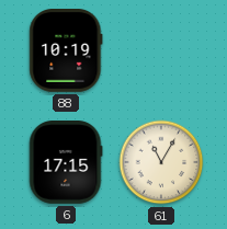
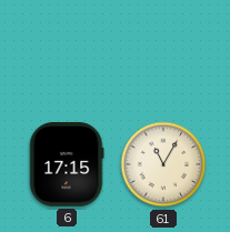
88: 10:19 -> none (66, 51)
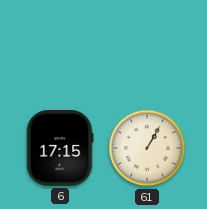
61: 11:05 -> 1:05 (147, 148)
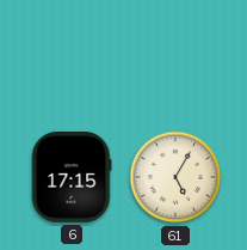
61: 1:05 -> 5:05 (175, 177)
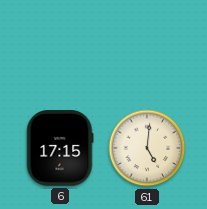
61: 5:05 -> 5:01 (147, 148)
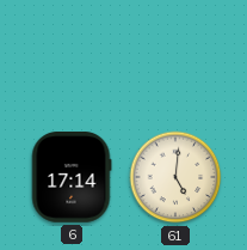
6: 17:15 -> 17:14 (72, 178)
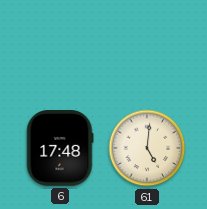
6: 17:14 -> 17:48 (60, 149)
